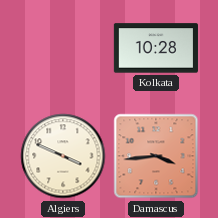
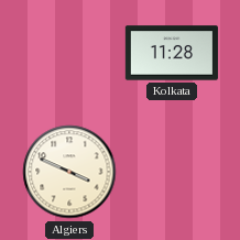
Kolkata: 10:28 -> 11:28 (172, 53)
Damascus: 3:44 -> none (156, 156)
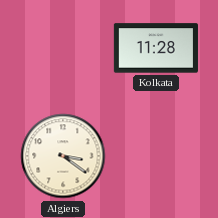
Algiers: 3:49 -> 3:21 (63, 156)
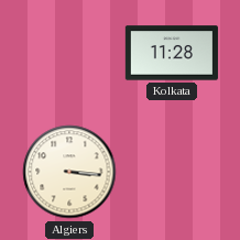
Algiers: 3:21 -> 3:16 (69, 172)
